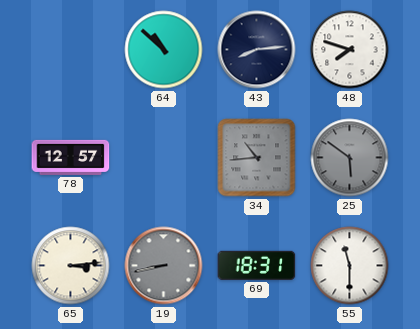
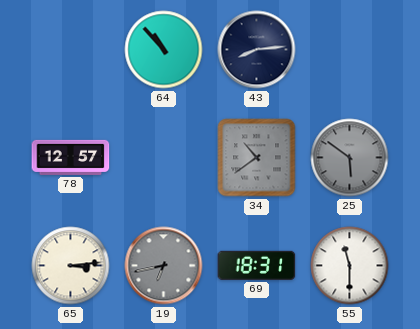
64: 10:52 -> 10:53 (164, 50)
48: 7:48 -> none (350, 50)
34: 10:44 -> 10:39 (257, 158)
19: 8:43 -> 6:43 (164, 266)
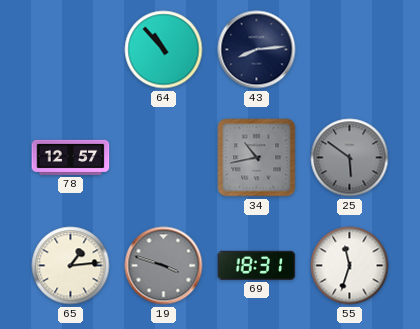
34: 10:39 -> 10:43 (257, 158)
65: 3:14 -> 1:14 (71, 266)
19: 6:43 -> 3:48 (164, 266)
55: 11:30 -> 11:33 (350, 266)
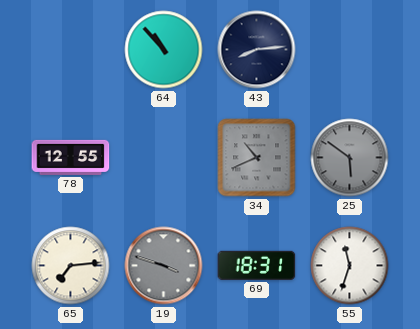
78: 12:57 -> 12:55 (71, 157)
34: 10:43 -> 10:41 (257, 158)
65: 1:14 -> 7:14 (71, 266)
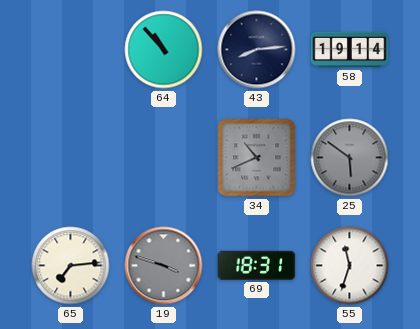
58: none -> 19:14 (350, 50)
78: 12:55 -> none (71, 157)
